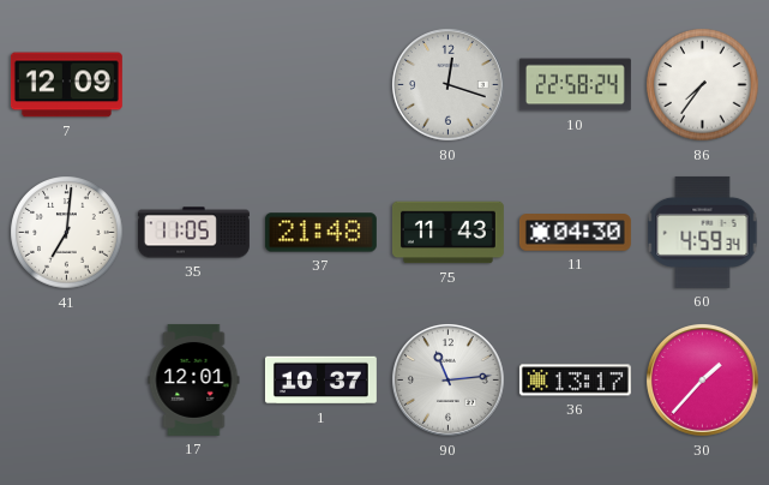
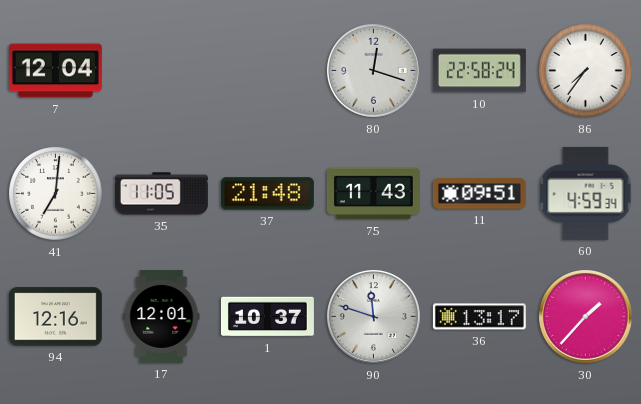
7: 12:09 -> 12:04 (55, 71)
11: 04:30 -> 09:51 (479, 194)
94: none -> 12:16 (55, 317)
90: 11:14 -> 11:48 (374, 317)
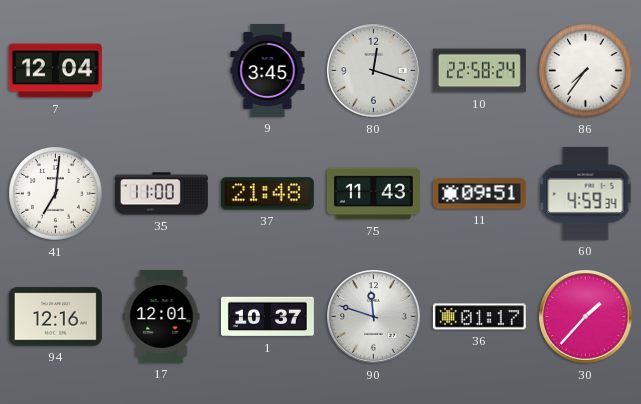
9: none -> 3:45 (268, 70)
35: 11:05 -> 11:00 (161, 194)
36: 13:17 -> 01:17 (479, 317)
